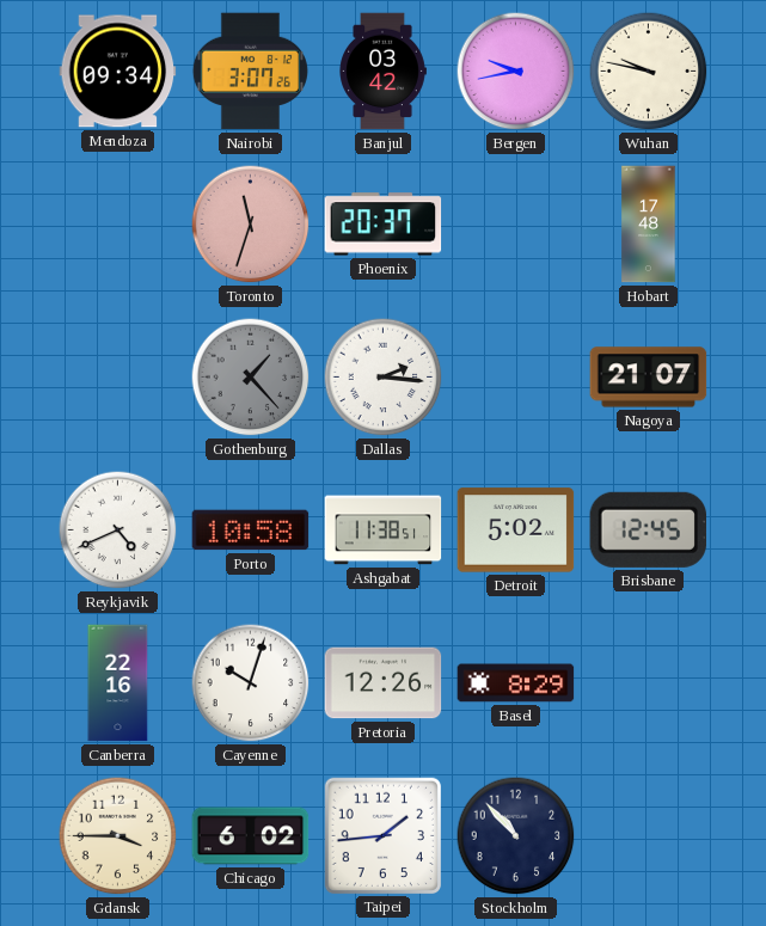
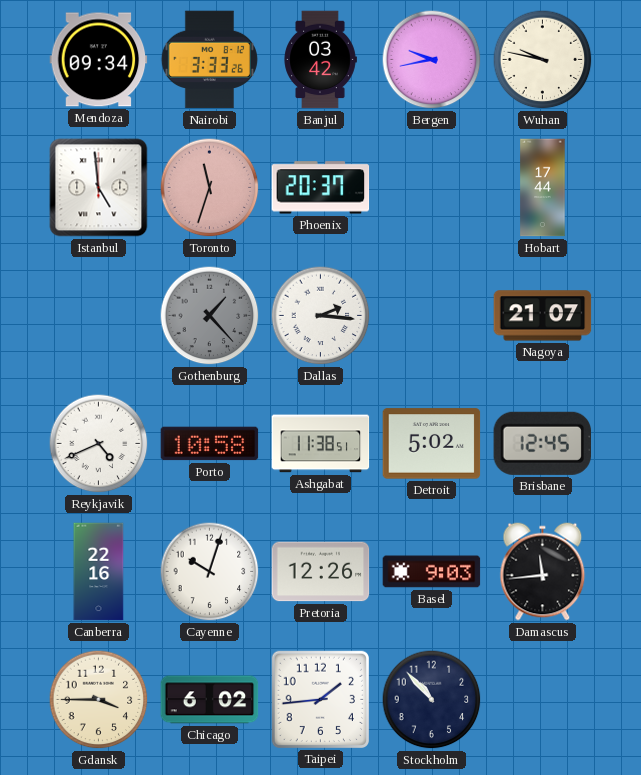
Nairobi: 3:07 -> 3:33 (209, 60)
Istanbul: none -> 4:59 (99, 188)
Hobart: 17:48 -> 17:44 (543, 188)
Basel: 8:29 -> 9:03 (432, 572)
Damascus: none -> 11:44 (543, 572)
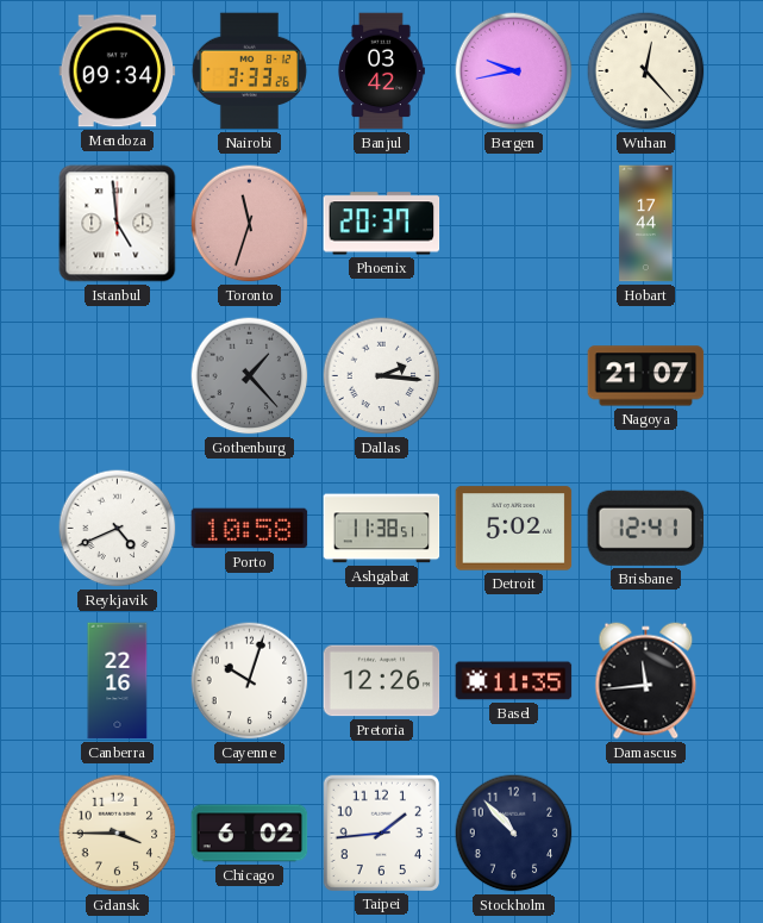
Wuhan: 9:47 -> 12:23 (646, 71)
Brisbane: 12:45 -> 12:41 (645, 528)
Basel: 9:03 -> 11:35 (514, 681)
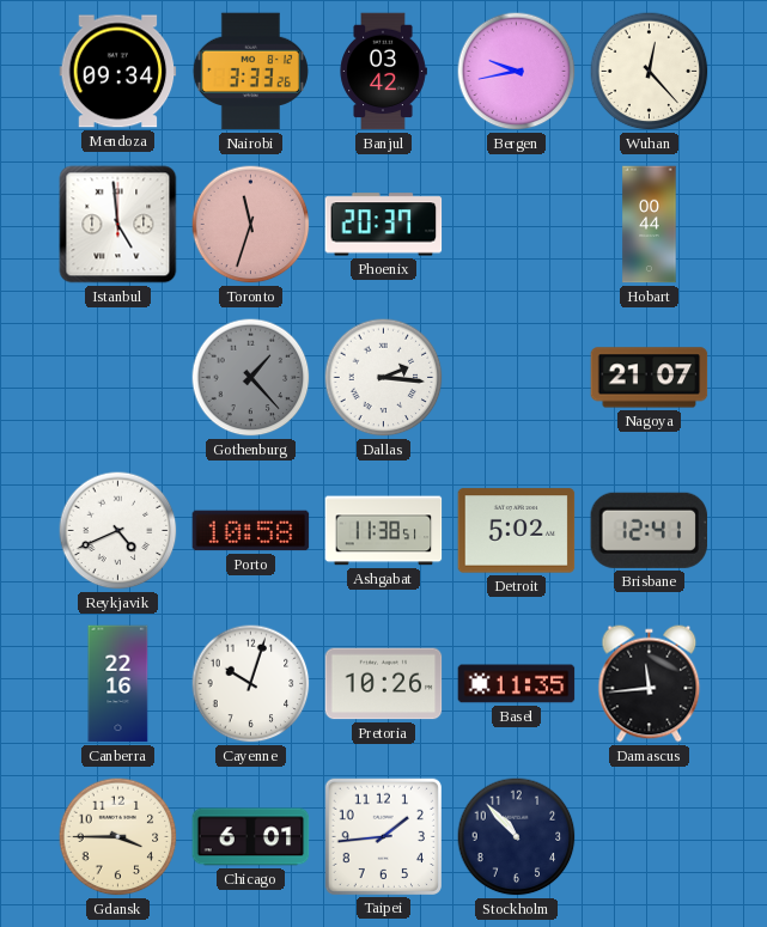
Hobart: 17:44 -> 00:44 (650, 225)
Pretoria: 12:26 -> 10:26 (384, 684)
Chicago: 6:02 -> 6:01 (251, 837)
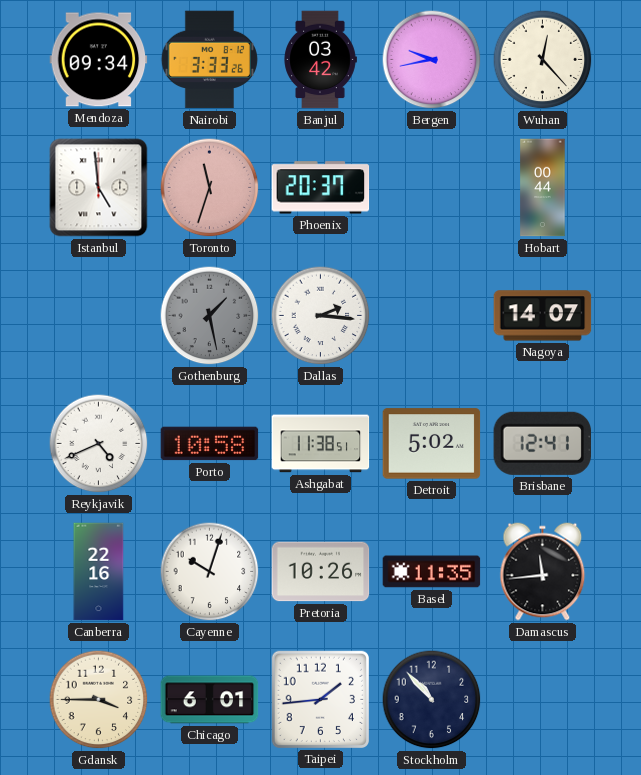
Gothenburg: 1:23 -> 1:28 (210, 316)
Nagoya: 21:07 -> 14:07 (543, 316)
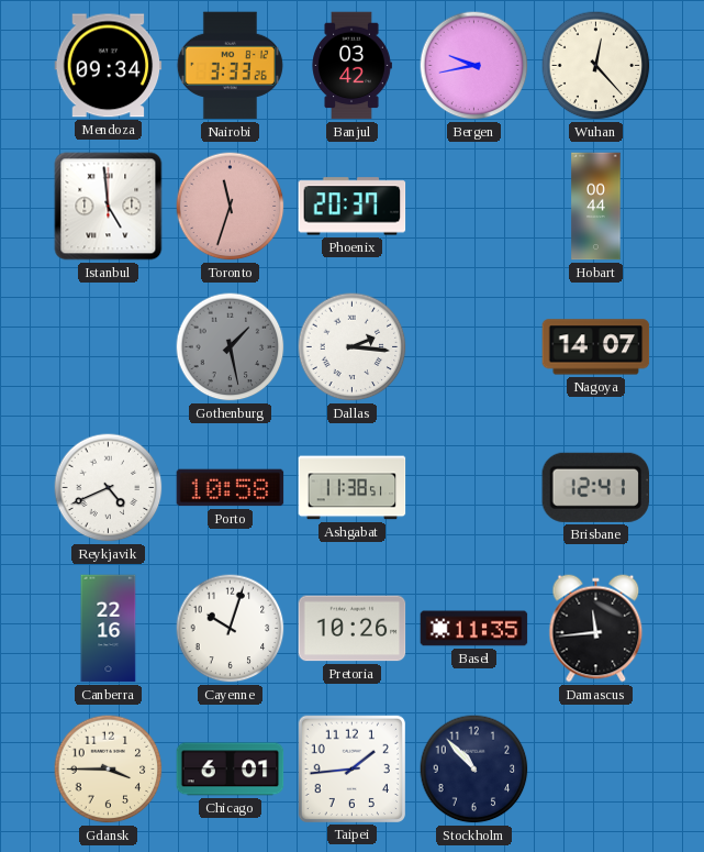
Detroit: 5:02 -> none (432, 444)
